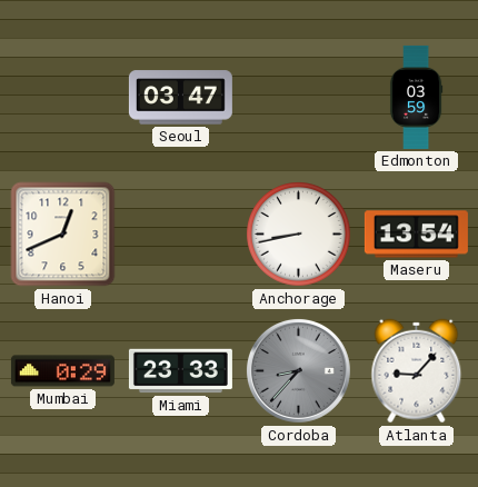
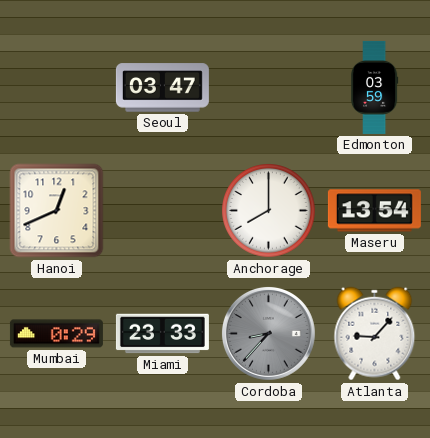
Anchorage: 8:43 -> 8:00 (269, 211)
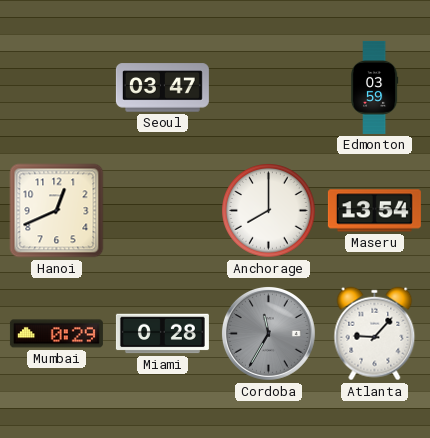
Miami: 23:33 -> 0:28 (162, 334)
Cordoba: 8:37 -> 11:35 (268, 333)
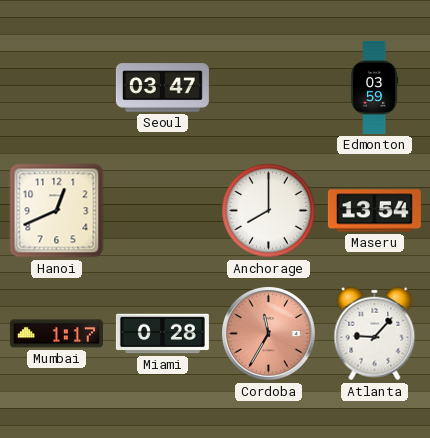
Mumbai: 0:29 -> 1:17 (56, 334)
Cordoba dial: grey -> salmon (268, 333)
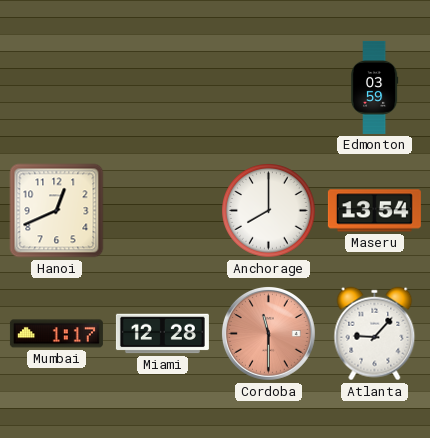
Seoul: 03:47 -> none (162, 88)
Miami: 0:28 -> 12:28 (162, 334)
Cordoba: 11:35 -> 11:30 (268, 333)
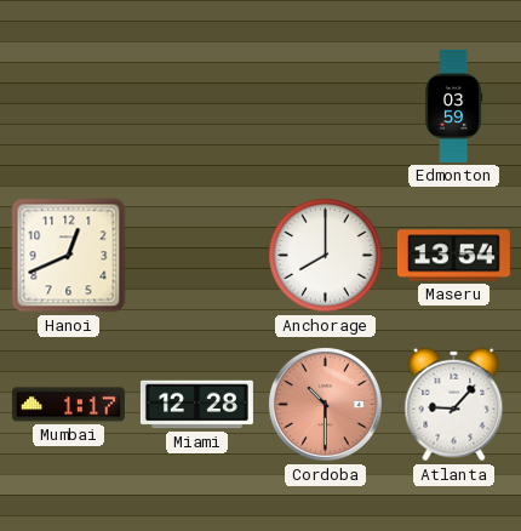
Cordoba: 11:30 -> 10:30 (325, 404)
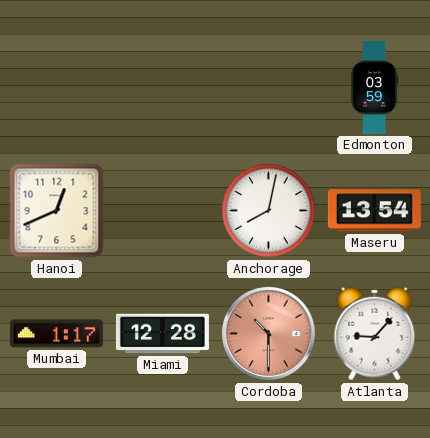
Anchorage: 8:00 -> 8:02 (269, 211)
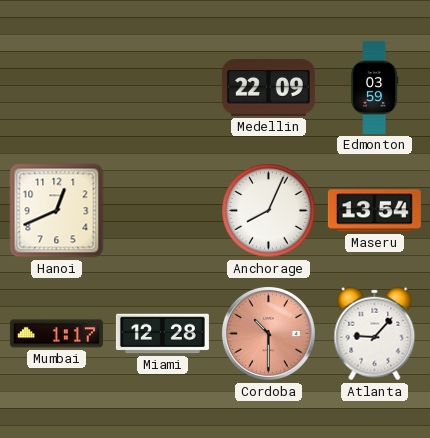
Medellin: none -> 22:09 (268, 88)
Anchorage: 8:02 -> 8:04 (269, 211)
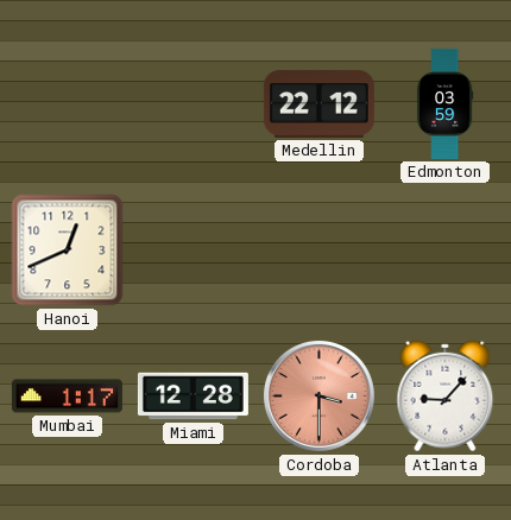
Medellin: 22:09 -> 22:12 (318, 104)
Anchorage: 8:04 -> none (269, 211)
Maseru: 13:54 -> none (374, 211)
Cordoba: 10:30 -> 3:30 (318, 395)
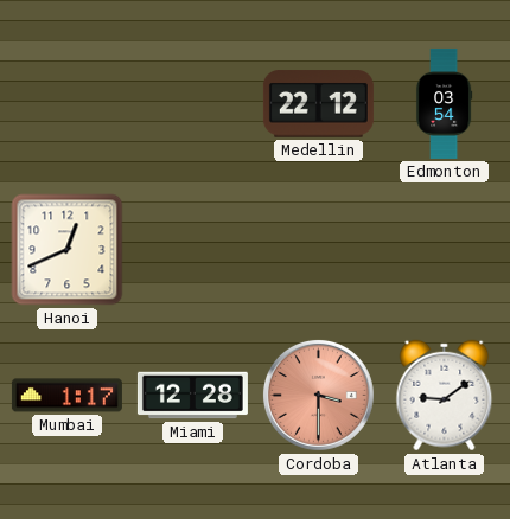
Edmonton: 03:59 -> 03:54 (444, 103)
Atlanta: 9:07 -> 9:09 (445, 396)
